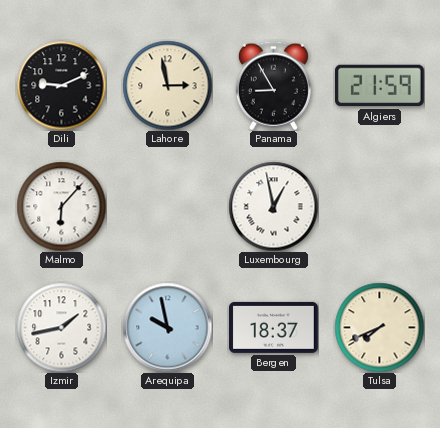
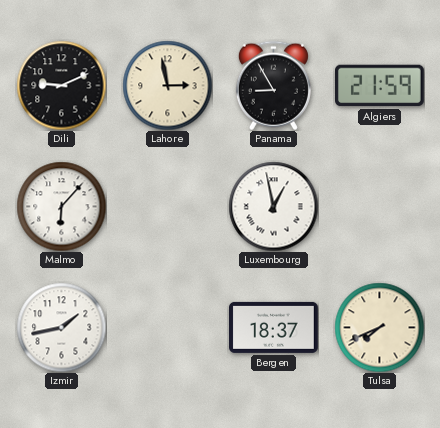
Arequipa: 9:58 -> none (167, 327)
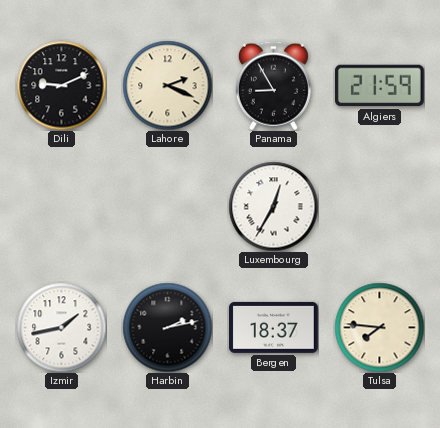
Lahore: 2:58 -> 2:19 (167, 85)
Malmo: 6:07 -> none (61, 206)
Luxembourg: 12:58 -> 12:35 (273, 206)
Harbin: none -> 2:13 (167, 327)
Tulsa: 7:41 -> 7:46 (379, 327)
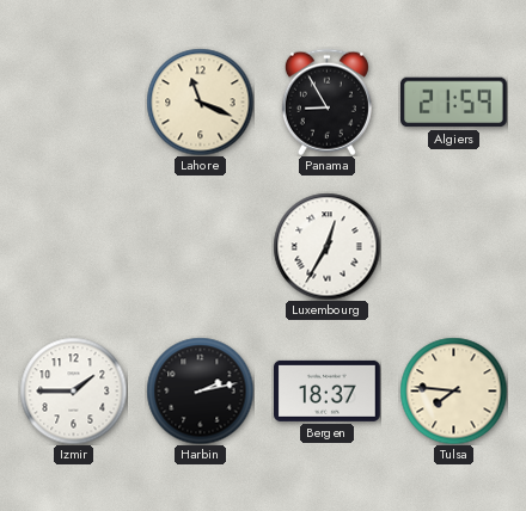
Dili: 9:11 -> none (61, 85)
Lahore: 2:19 -> 11:19 (200, 101)
Izmir: 1:43 -> 1:45 (73, 390)
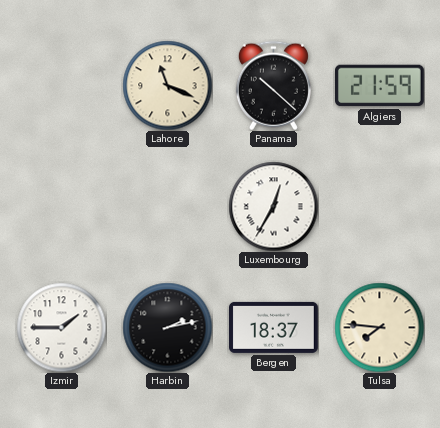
Panama: 8:55 -> 10:22 (273, 85)
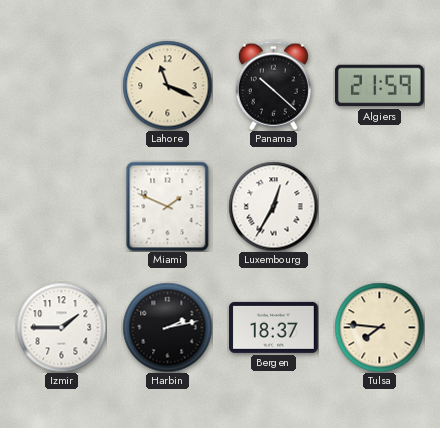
Miami: none -> 1:49 (168, 206)
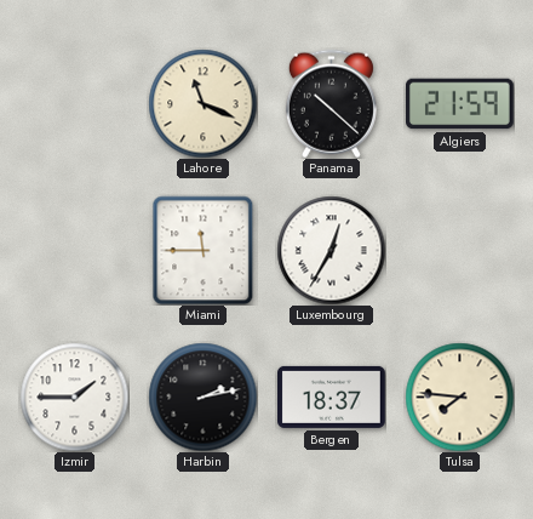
Miami: 1:49 -> 11:45 (204, 250)
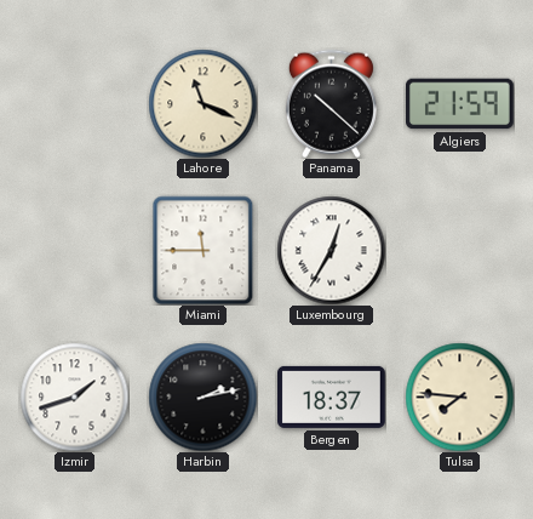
Izmir: 1:45 -> 1:42 (74, 397)
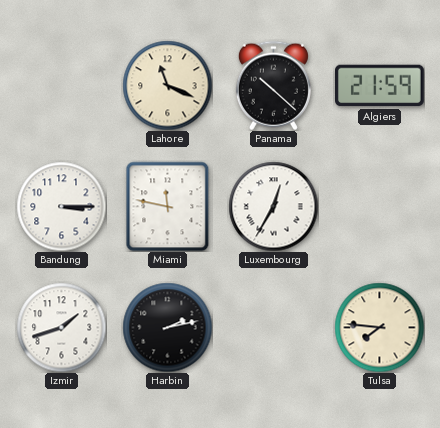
Bandung: none -> 3:15 (61, 206)
Miami: 11:45 -> 11:47 (168, 206)
Bergen: 18:37 -> none (332, 397)
